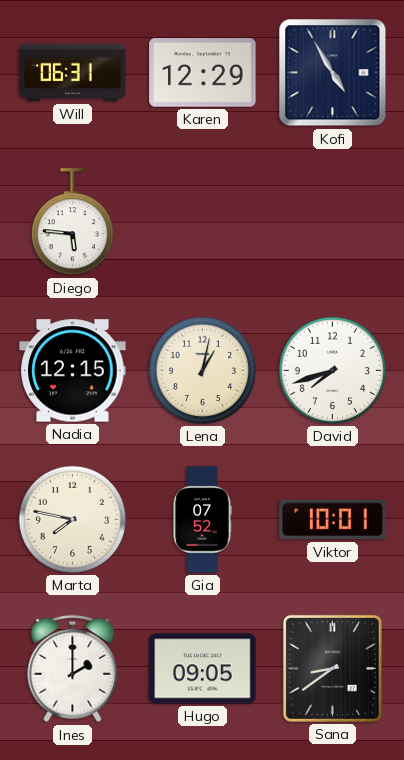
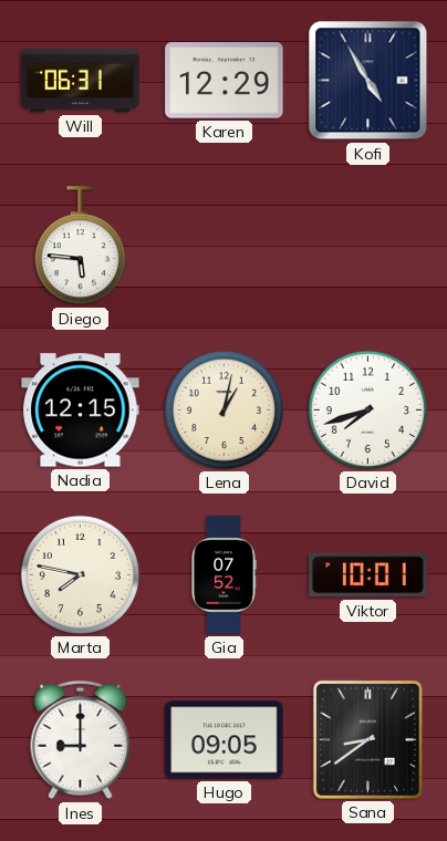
Ines: 2:00 -> 9:00 (81, 740)
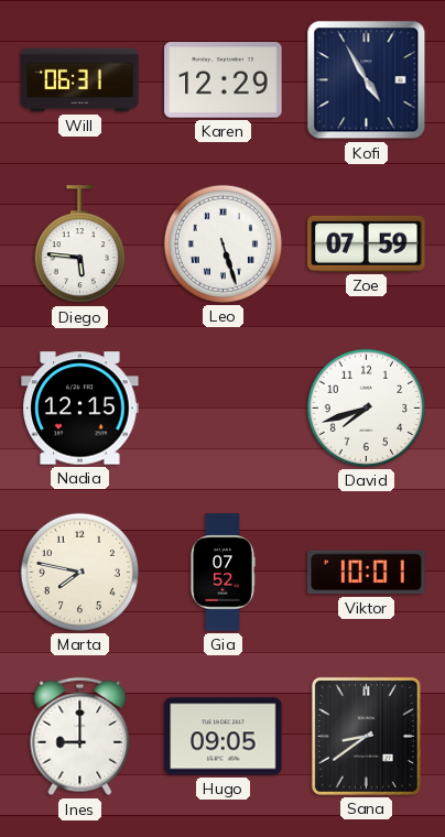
Leo: none -> 5:27 (223, 243)
Zoe: none -> 07:59 (367, 243)
Lena: 1:02 -> none (224, 409)
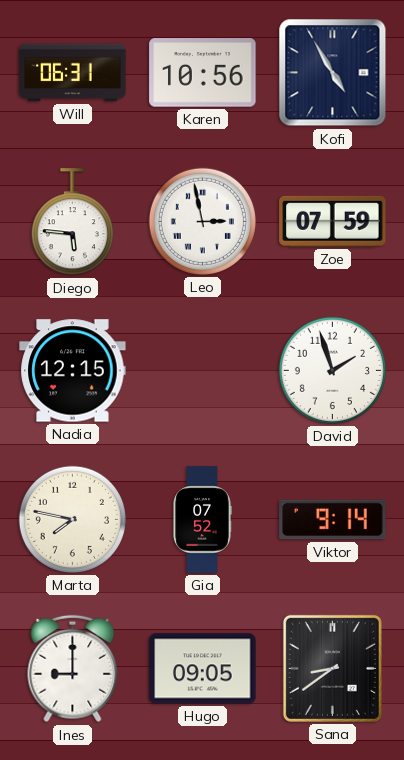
Karen: 12:29 -> 10:56 (203, 73)
Leo: 5:27 -> 2:58 (202, 221)
David: 7:42 -> 1:57 (332, 370)
Viktor: 10:01 -> 9:14 (333, 520)
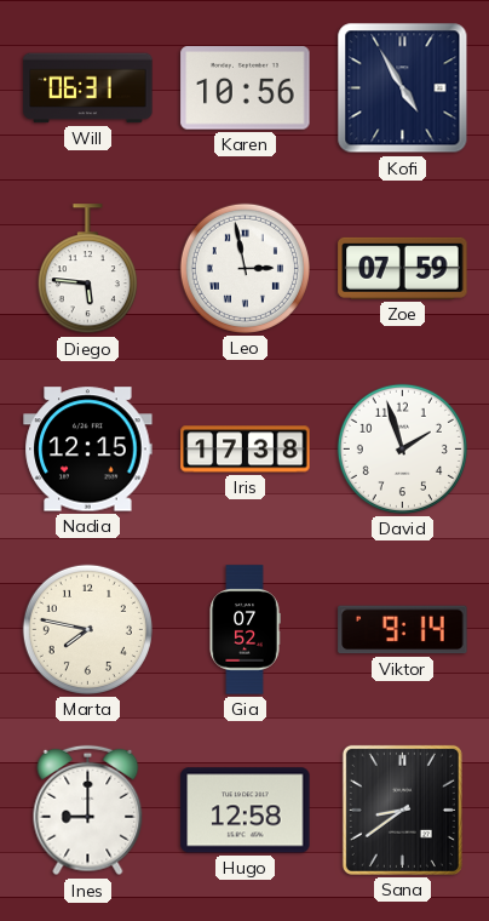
Iris: none -> 17:38 (246, 450)
Hugo: 09:05 -> 12:58 (246, 811)
